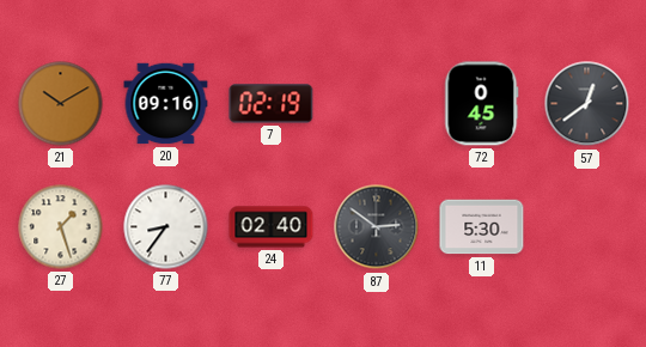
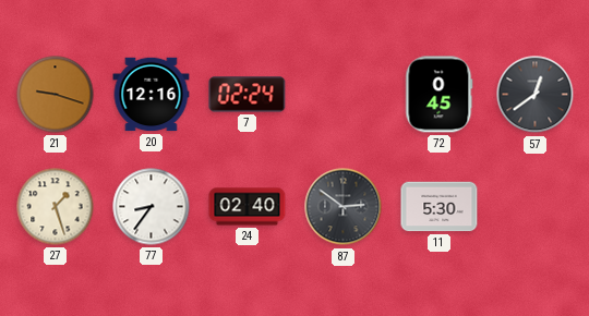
21: 10:10 -> 9:18 (56, 95)
20: 09:16 -> 12:16 (152, 95)
7: 02:19 -> 02:24 (248, 95)
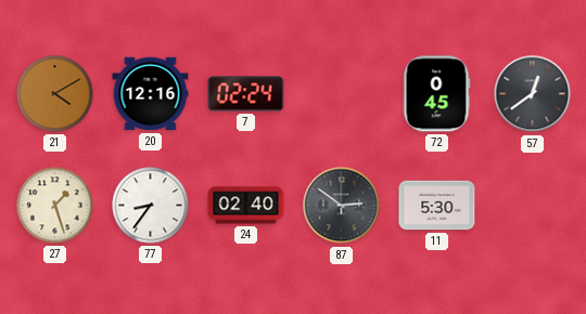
21: 9:18 -> 4:10 (55, 94)
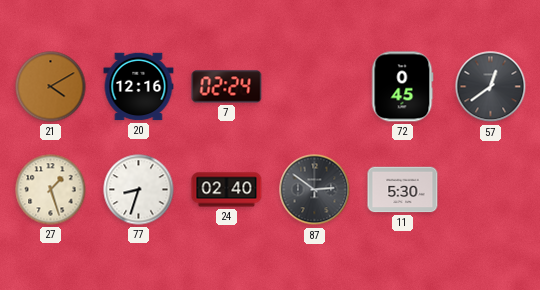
77: 8:36 -> 8:33 (139, 190)
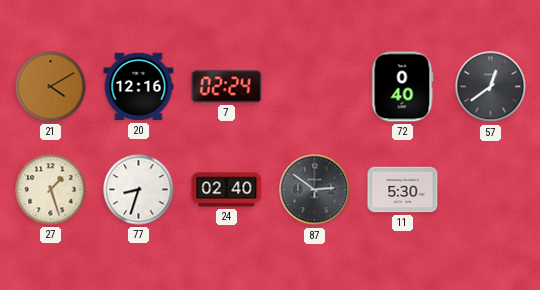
72: 0:45 -> 0:40 (403, 87)
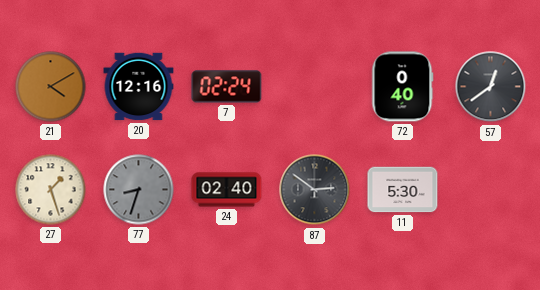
77 dial: white -> grey (139, 190)
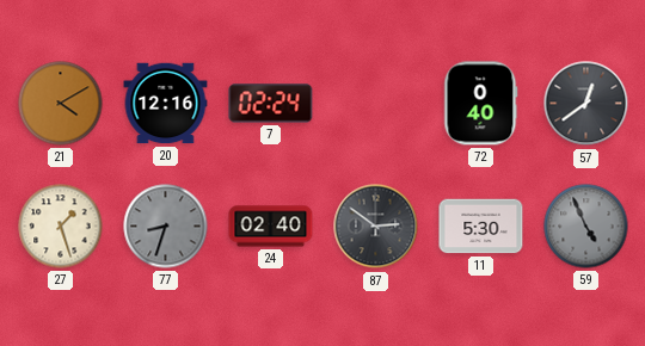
59: none -> 4:56 (586, 227)
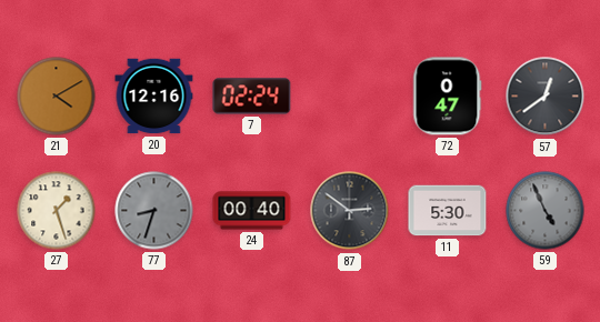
72: 0:40 -> 0:47 (448, 97)
24: 02:40 -> 00:40 (252, 211)
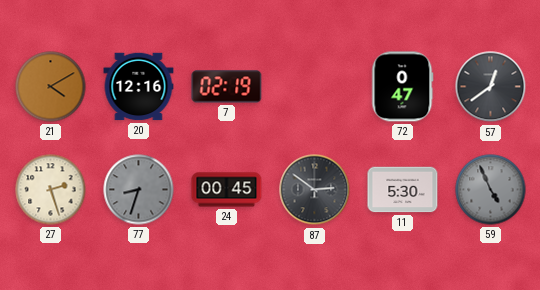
7: 02:24 -> 02:19 (227, 87)
27: 1:27 -> 2:27 (51, 190)
24: 00:40 -> 00:45 (227, 190)
